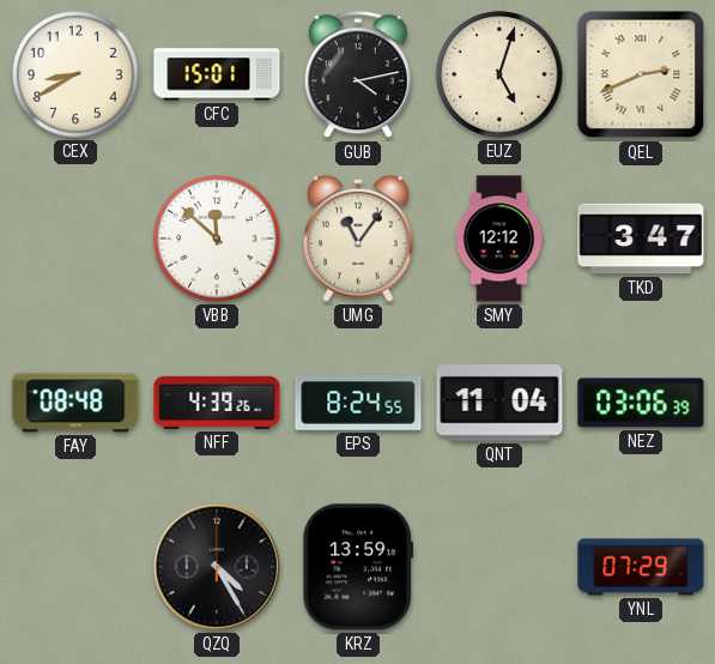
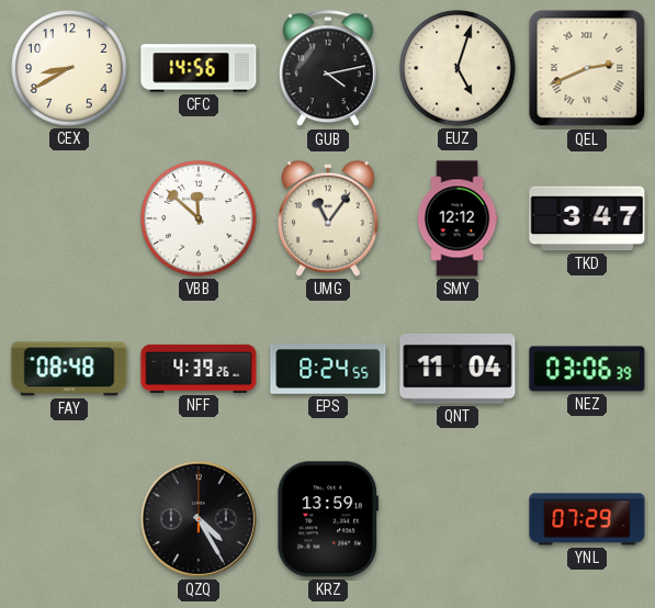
CFC: 15:01 -> 14:56 (199, 68)
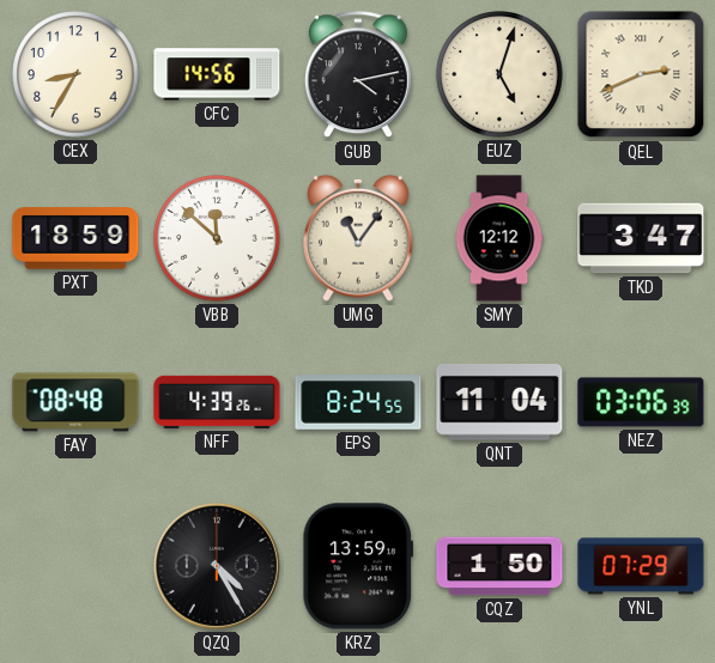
CEX: 8:40 -> 8:35 (75, 74)
PXT: none -> 18:59 (75, 238)
CQZ: none -> 1:50 (499, 566)
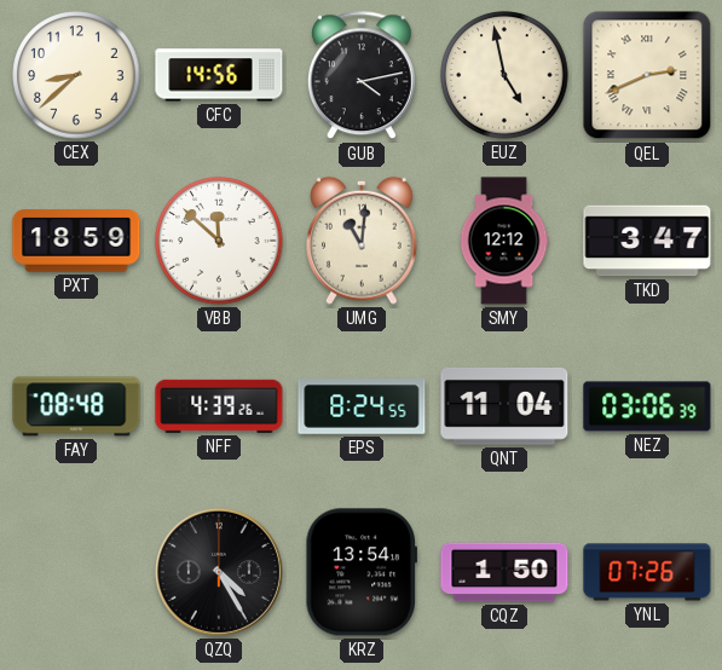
CEX: 8:35 -> 8:38 (76, 75)
EUZ: 5:03 -> 4:58 (504, 75)
UMG: 11:06 -> 11:01 (363, 241)
KRZ: 13:59 -> 13:54 (360, 572)
YNL: 07:29 -> 07:26 (647, 572)
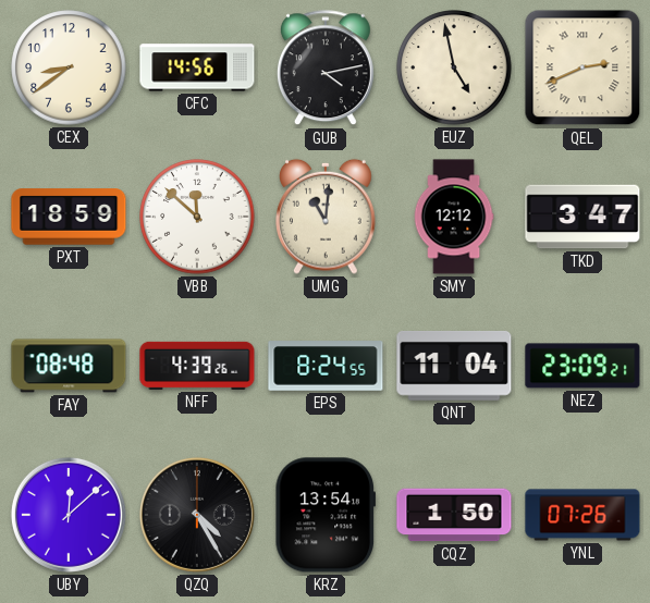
CEX: 8:38 -> 8:39 (69, 67)
NEZ: 03:06 -> 23:09 (582, 366)
UBY: none -> 12:08 (69, 515)
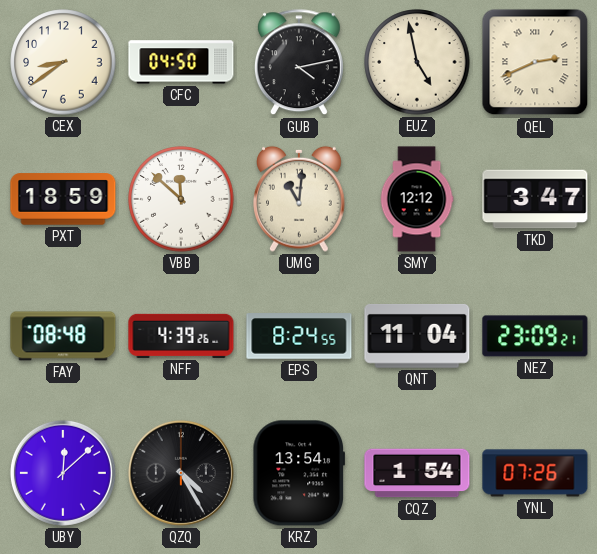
CFC: 14:56 -> 04:50 (181, 62)
CQZ: 1:50 -> 1:54 (417, 473)
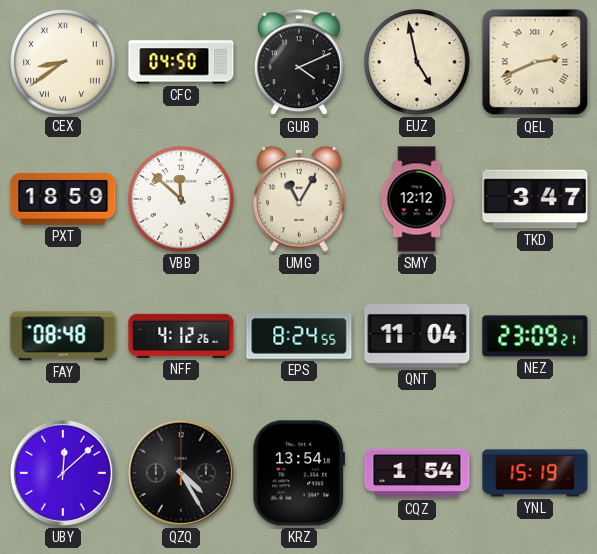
CEX numerals: Arabic -> Roman (63, 62)
GUB: 4:13 -> 4:11 (299, 63)
UMG: 11:01 -> 11:05 (300, 199)
NFF: 4:39 -> 4:12 (181, 336)
YNL: 07:26 -> 15:19 (535, 473)
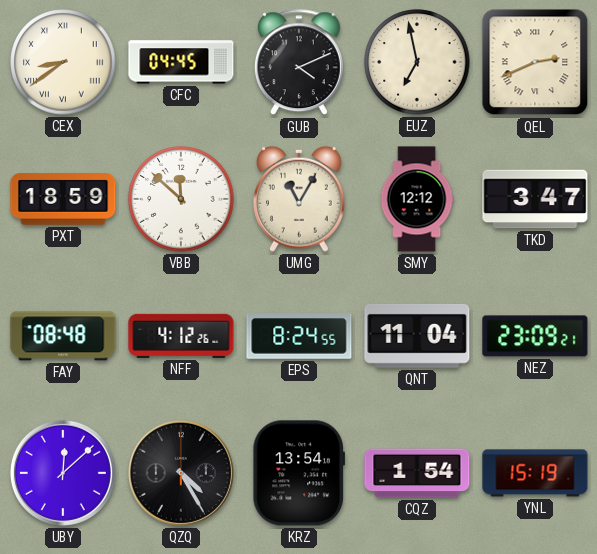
CFC: 04:50 -> 04:45 (181, 62)
EUZ: 4:58 -> 6:58 (417, 62)
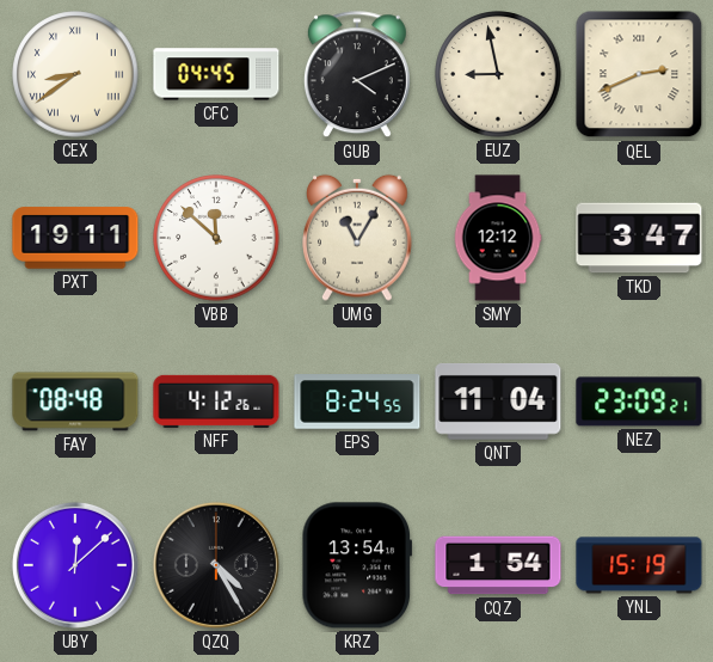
EUZ: 6:58 -> 8:58 (498, 74)
PXT: 18:59 -> 19:11 (75, 238)
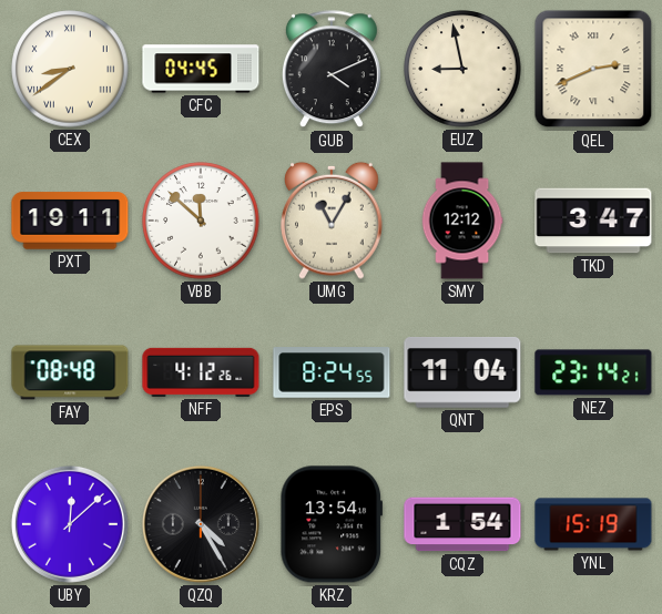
NEZ: 23:09 -> 23:14 (593, 372)
